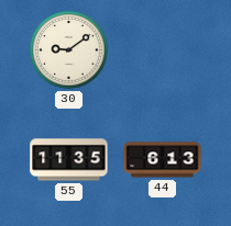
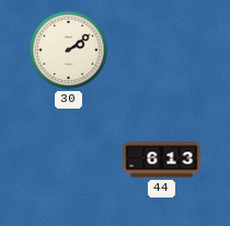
30: 9:09 -> 2:09 (69, 50)
55: 11:35 -> none (69, 160)
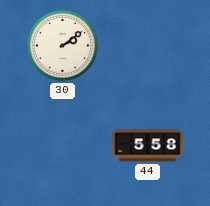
44: 6:13 -> 5:58 (148, 146)
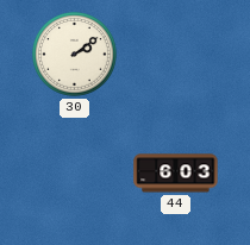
44: 5:58 -> 6:03 (176, 174)
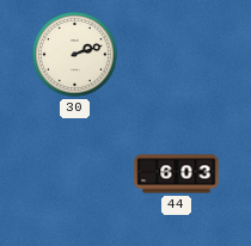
30: 2:09 -> 2:12 (75, 55)
